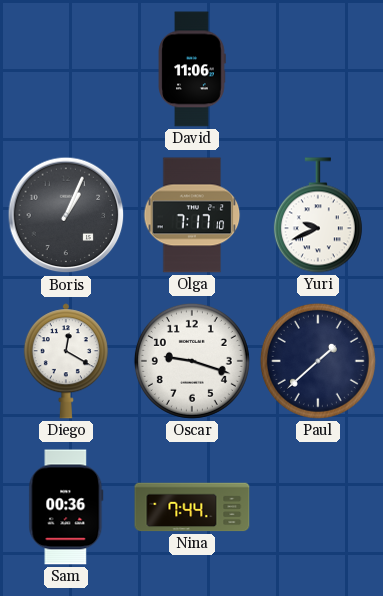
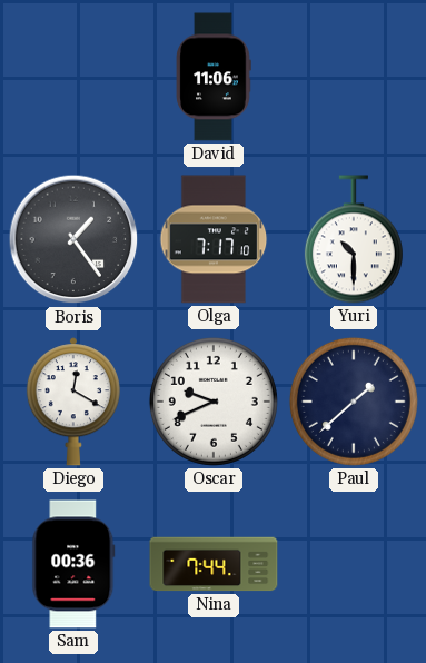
Boris: 1:04 -> 1:24 (73, 239)
Yuri: 9:41 -> 10:30 (354, 239)
Oscar: 9:18 -> 9:41 (214, 402)
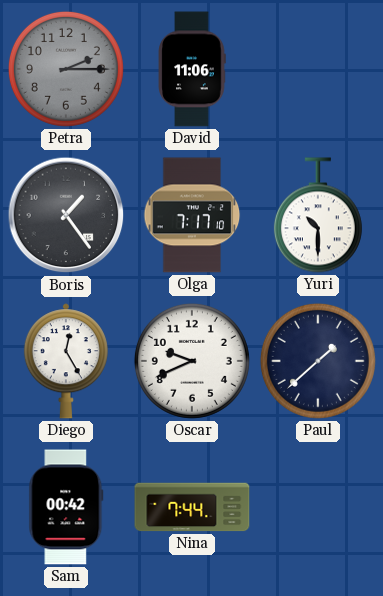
Petra: none -> 2:15 (66, 69)
Diego: 12:20 -> 12:25 (66, 361)
Sam: 00:36 -> 00:42 (66, 507)
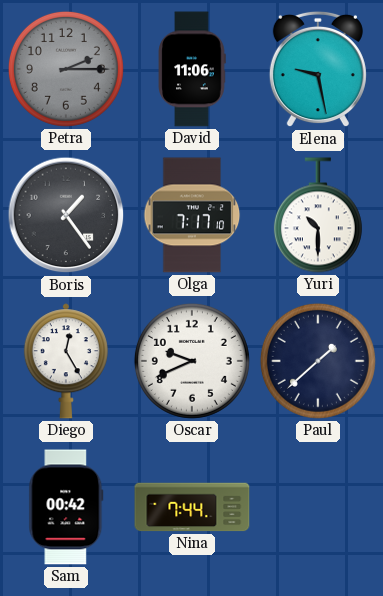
Elena: none -> 9:28 (318, 69)
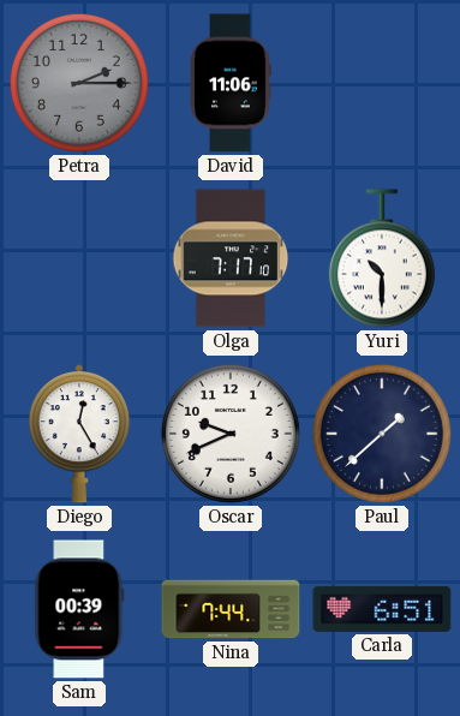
Elena: 9:28 -> none (318, 69)
Boris: 1:24 -> none (66, 215)
Sam: 00:42 -> 00:39 (79, 609)
Carla: none -> 6:51 (382, 609)
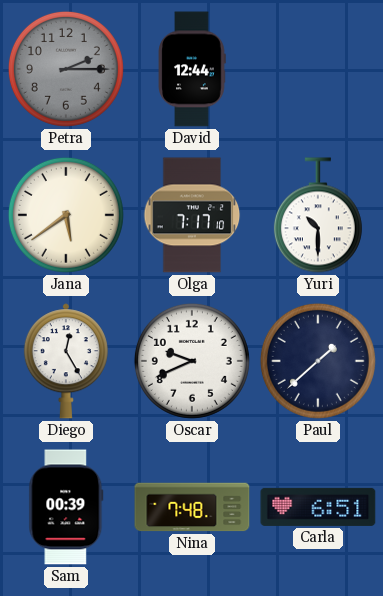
David: 11:06 -> 12:44 (192, 69)
Jana: none -> 5:39 (66, 215)
Nina: 7:44 -> 7:48 (192, 507)
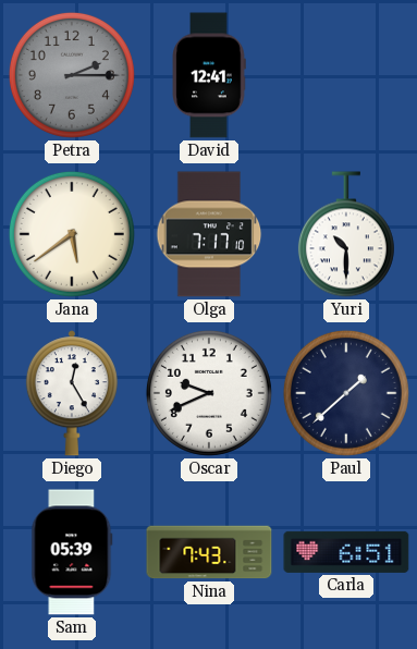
David: 12:44 -> 12:41 (209, 75)
Sam: 00:39 -> 05:39 (72, 552)
Nina: 7:48 -> 7:43 (209, 552)
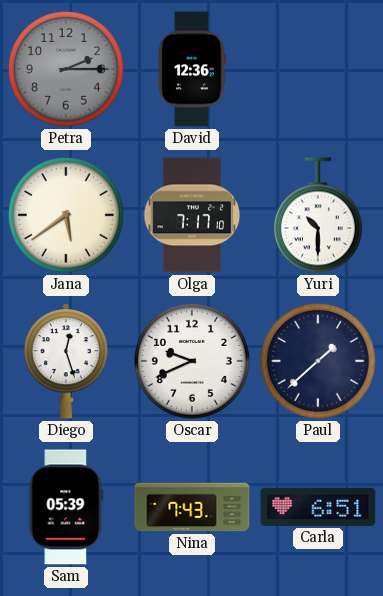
David: 12:41 -> 12:36 (192, 69)
Diego: 12:25 -> 12:27 (66, 361)
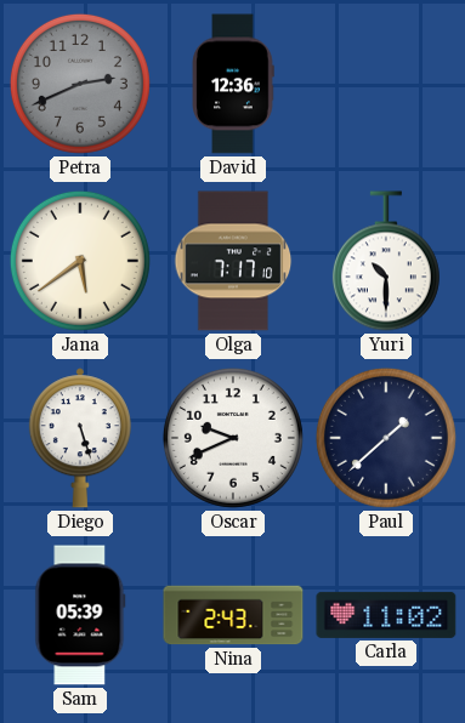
Petra: 2:15 -> 2:41 (80, 84)
Diego: 12:27 -> 5:27 (80, 438)
Nina: 7:43 -> 2:43 (233, 615)
Carla: 6:51 -> 11:02 (386, 615)
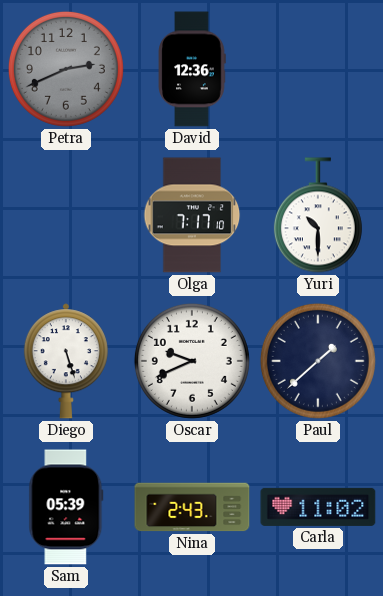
Jana: 5:39 -> none (80, 261)
